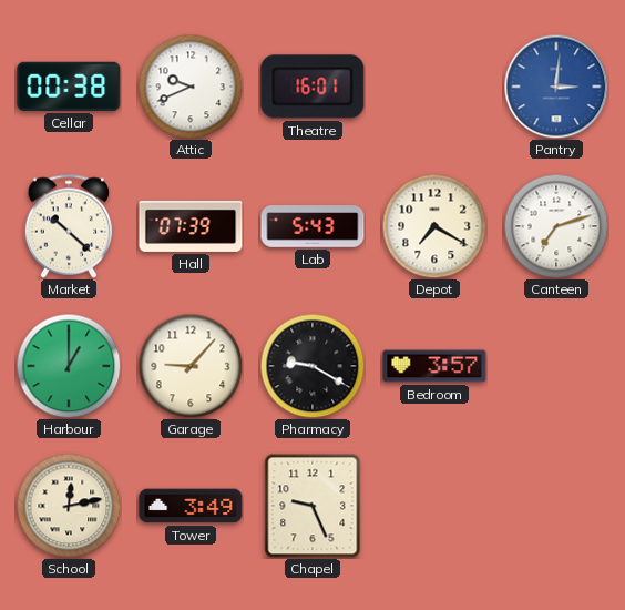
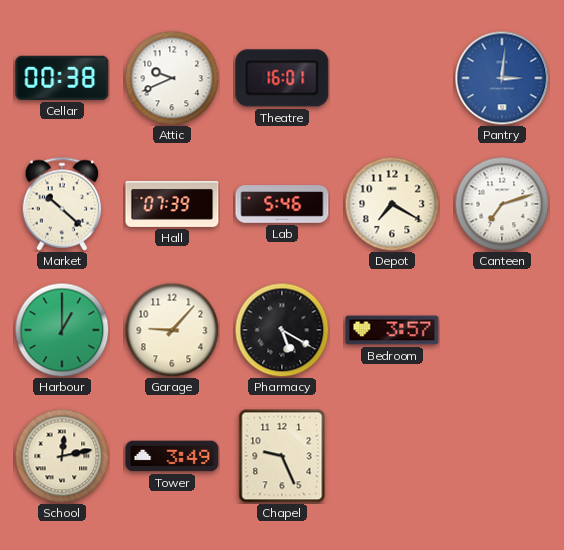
Lab: 5:43 -> 5:46 (282, 204)
Pharmacy: 9:20 -> 5:20 (282, 330)
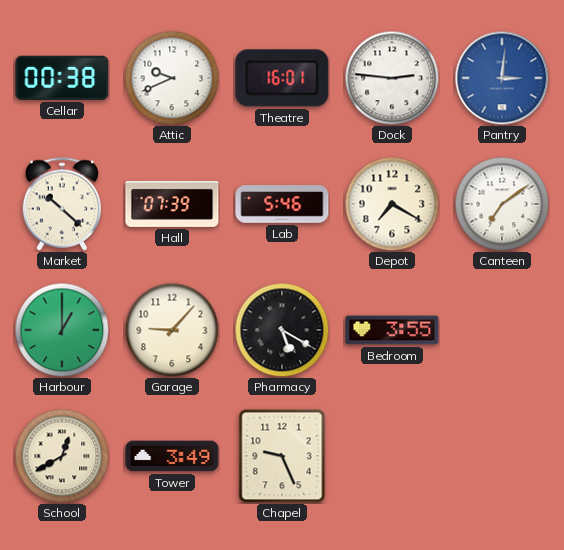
Dock: none -> 2:46 (392, 78)
Canteen: 7:12 -> 7:09 (502, 204)
Bedroom: 3:57 -> 3:55 (392, 330)
School: 12:13 -> 12:40 (62, 456)
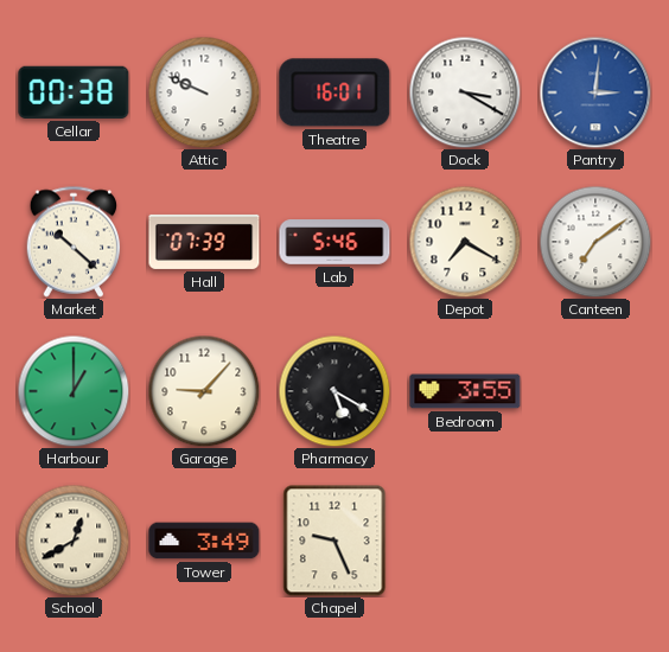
Attic: 9:41 -> 9:49 (204, 92)
Dock: 2:46 -> 3:20 (465, 92)
